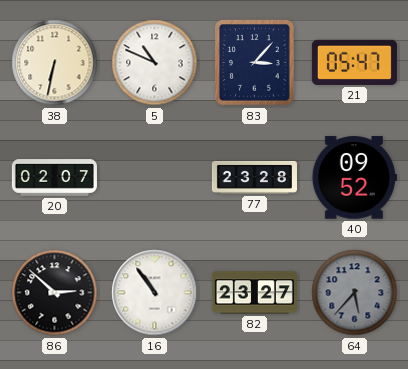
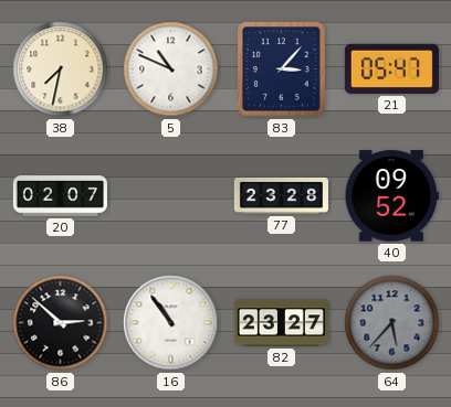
38: 6:32 -> 7:32 (61, 69)
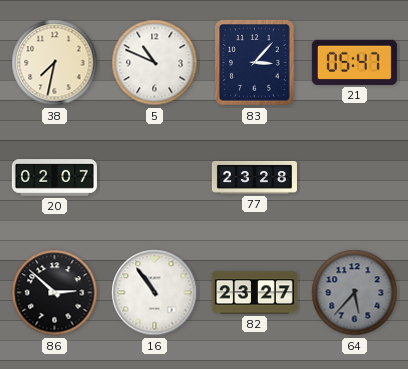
40: 09:52 -> none (391, 196)
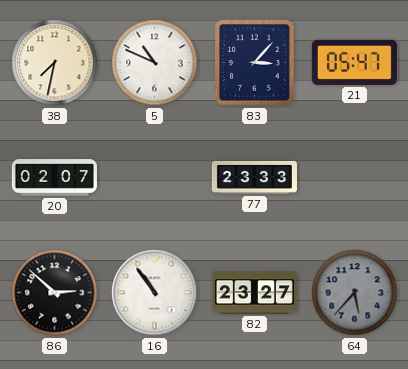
77: 23:28 -> 23:33 (254, 177)
